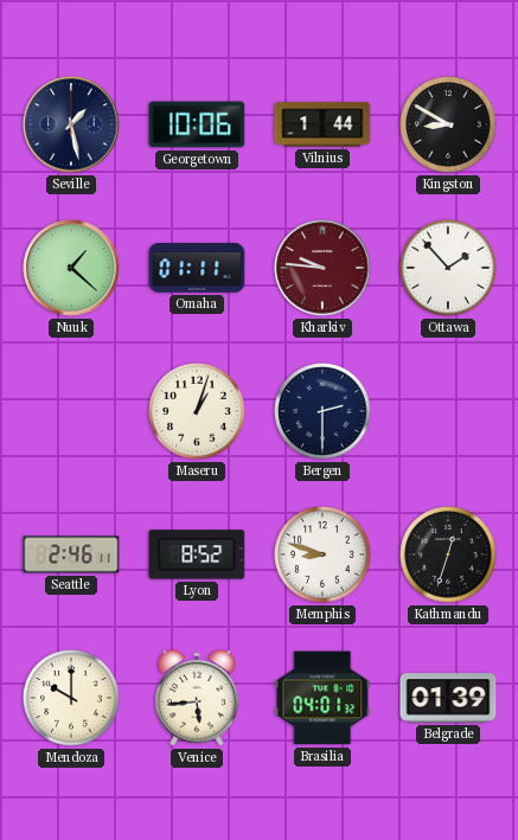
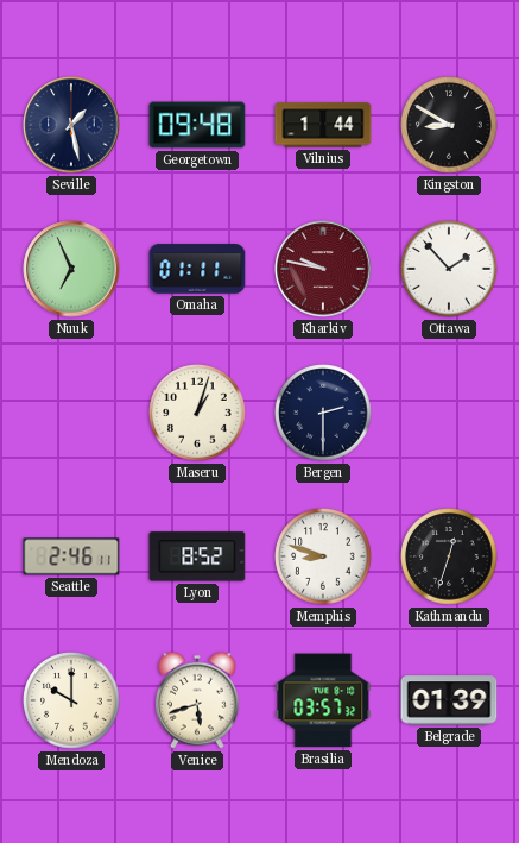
Georgetown: 10:06 -> 09:48 (197, 125)
Nuuk: 1:22 -> 6:56 (71, 269)
Kharkiv: 9:46 -> 9:47 (323, 269)
Venice: 5:44 -> 5:42 (198, 700)
Brasilia: 04:01 -> 03:57 (323, 700)
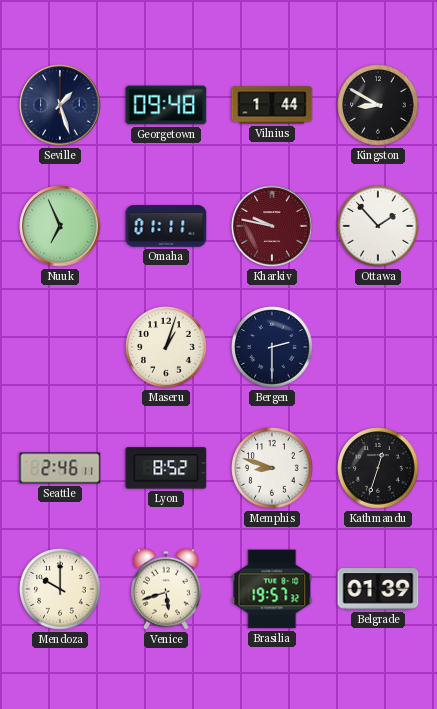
Seville: 1:28 -> 1:27 (60, 105)
Brasilia: 03:57 -> 19:57 (272, 589)
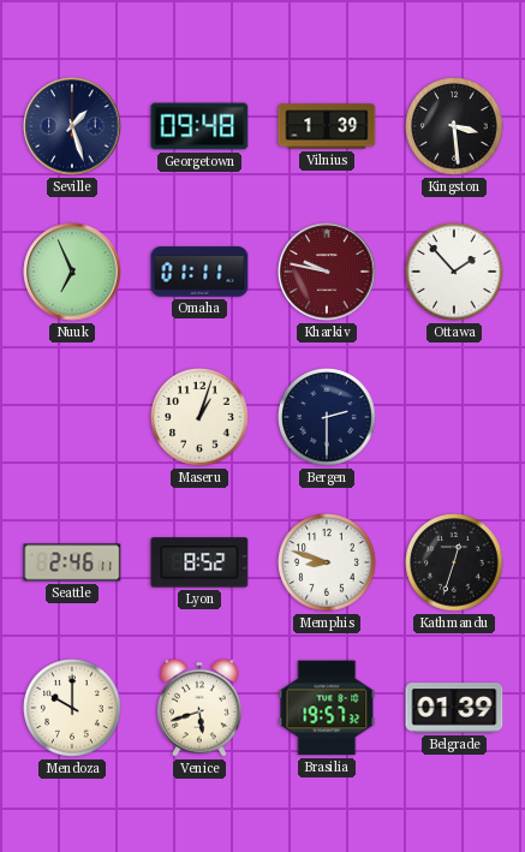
Vilnius: 1:44 -> 1:39 (327, 126)
Kingston: 8:50 -> 3:29 (454, 126)
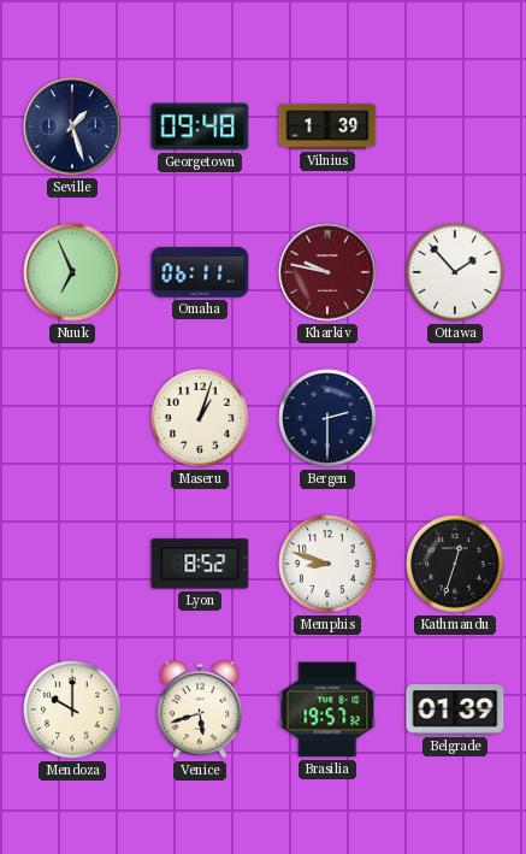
Kingston: 3:29 -> none (454, 126)
Omaha: 01:11 -> 06:11 (200, 272)
Seattle: 2:46 -> none (72, 562)
